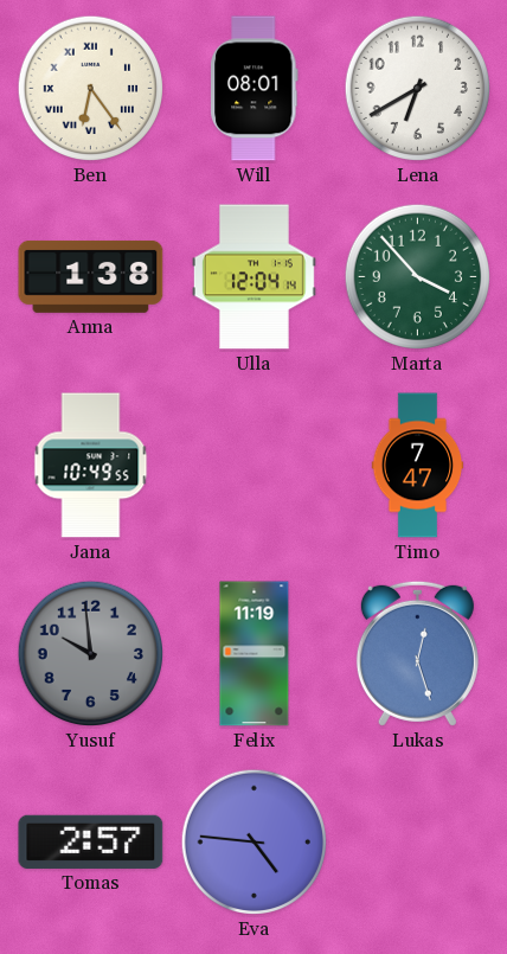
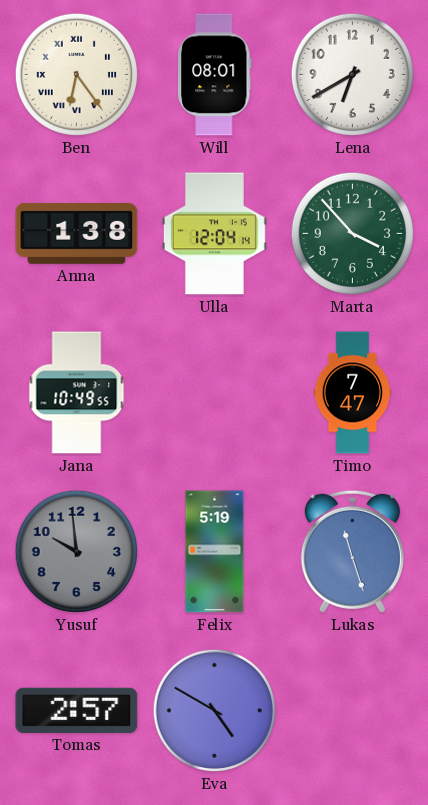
Felix: 11:19 -> 5:19 (215, 552)
Lukas: 12:27 -> 11:27 (352, 551)
Eva: 4:46 -> 4:50 (215, 711)
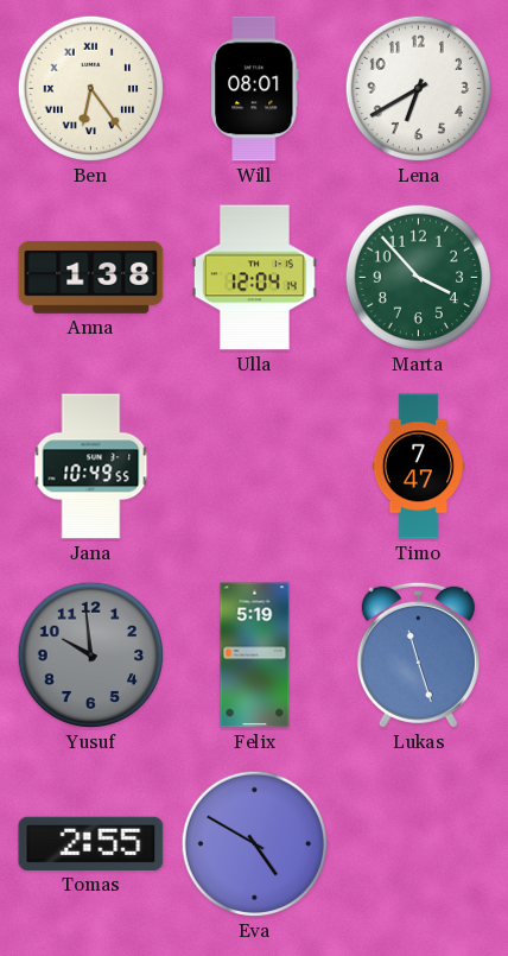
Tomas: 2:57 -> 2:55 (91, 843)
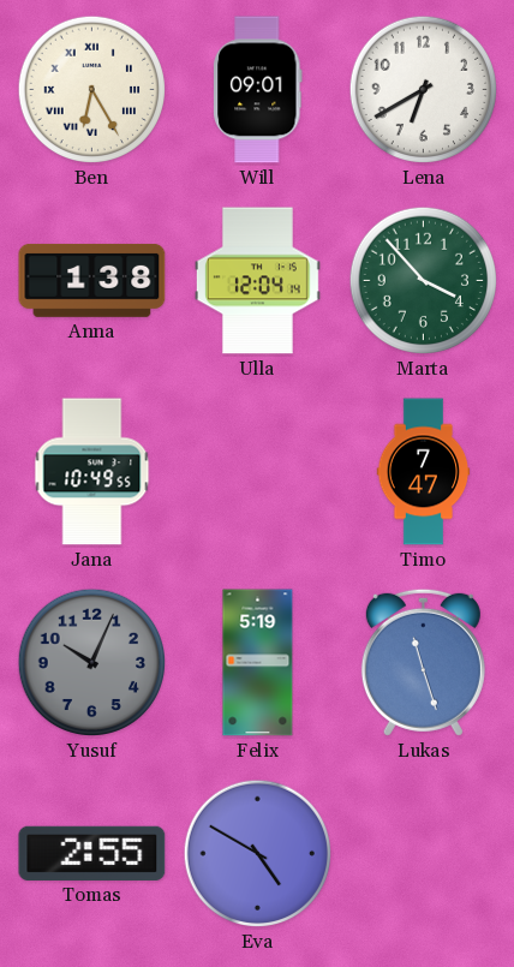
Ben: 6:24 -> 6:25 (92, 90)
Will: 08:01 -> 09:01 (258, 90)
Yusuf: 9:59 -> 10:04 (92, 663)
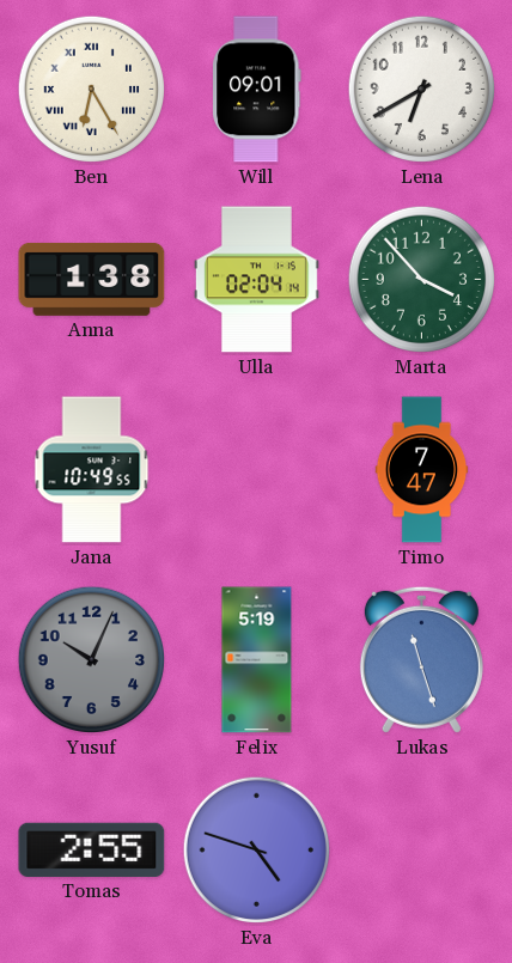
Ulla: 12:04 -> 02:04 (256, 280)
Eva: 4:50 -> 4:48 (257, 851)
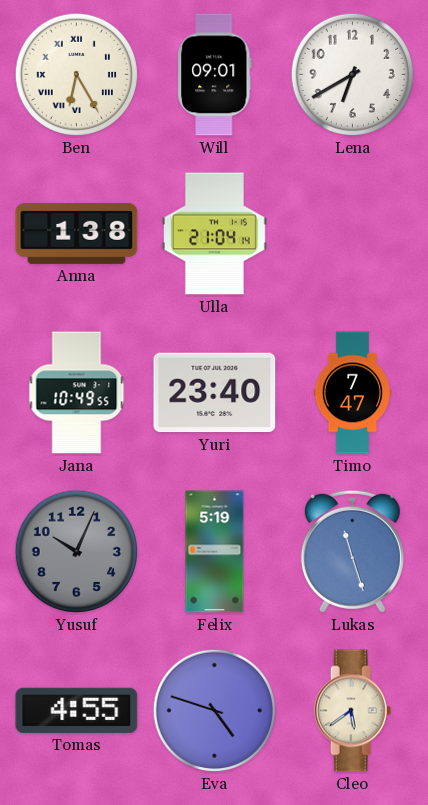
Ulla: 02:04 -> 21:04 (214, 234)
Marta: 3:53 -> none (422, 280)
Yuri: none -> 23:40 (215, 393)
Tomas: 2:55 -> 4:55 (77, 710)
Cleo: none -> 5:39 (353, 711)
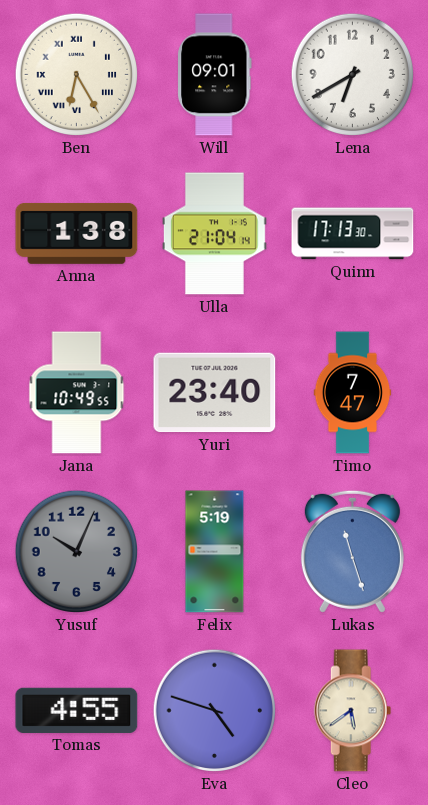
Quinn: none -> 17:13 (353, 234)
